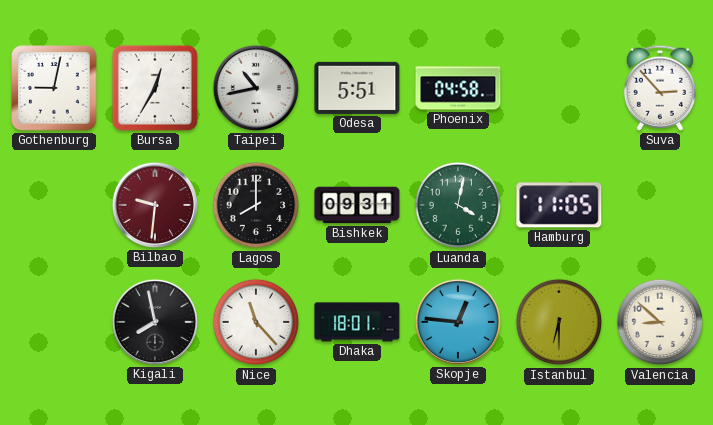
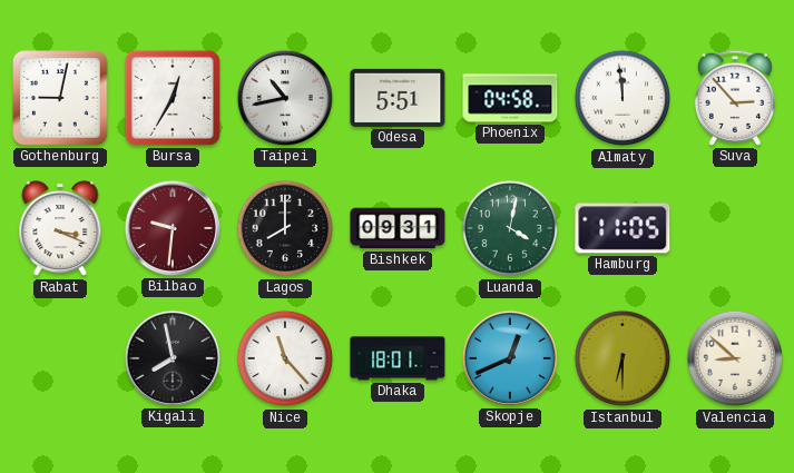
Almaty: none -> 11:59 (623, 98)
Rabat: none -> 3:19 (60, 228)
Skopje: 12:46 -> 12:41 (510, 358)
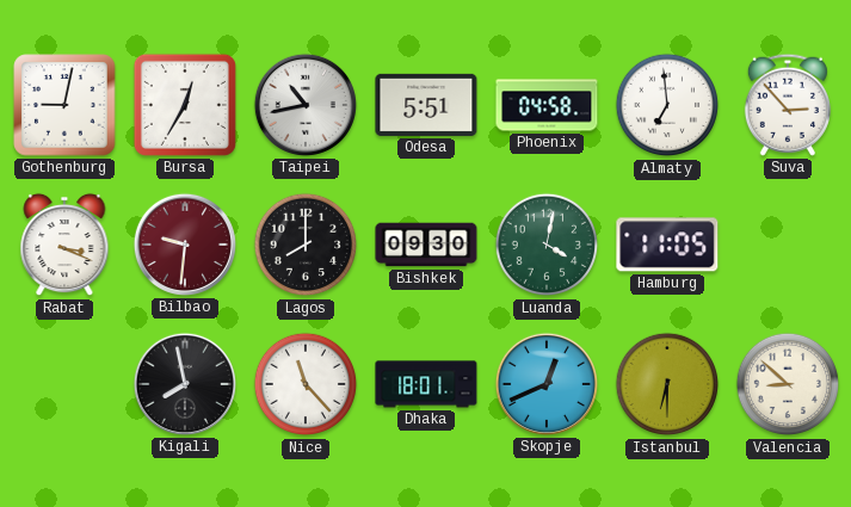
Almaty: 11:59 -> 6:59 (667, 105)
Bishkek: 09:31 -> 09:30 (426, 245)
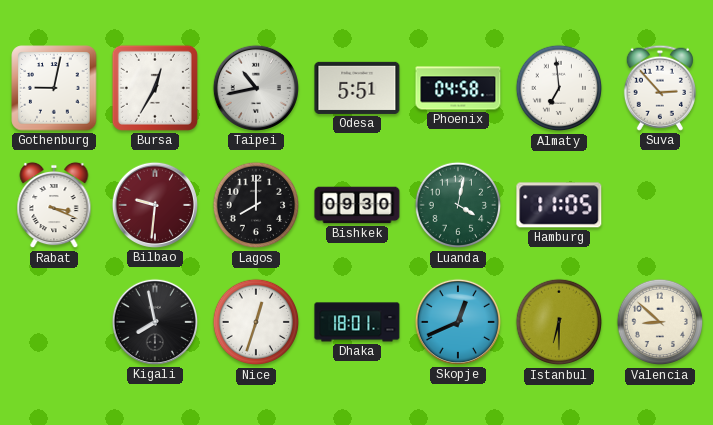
Nice: 11:23 -> 12:33 (256, 322)
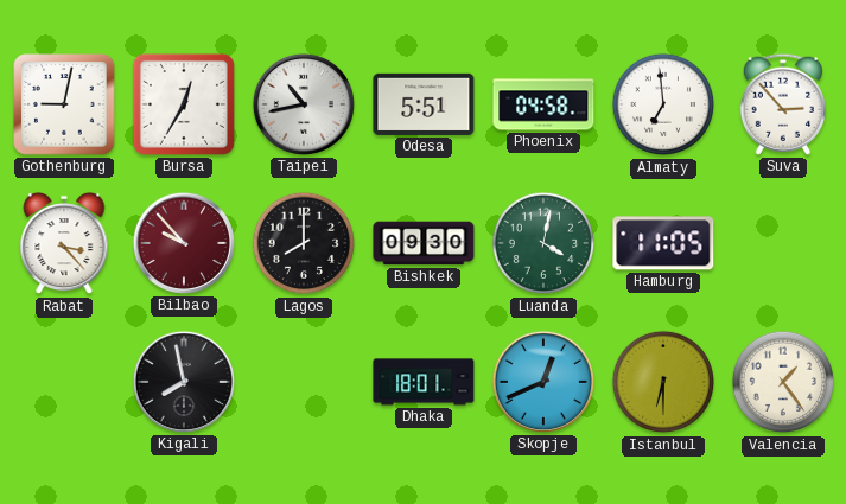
Rabat: 3:19 -> 3:23 (64, 243)
Bilbao: 9:31 -> 9:53 (184, 243)
Nice: 12:33 -> none (256, 322)
Valencia: 8:52 -> 1:24 (783, 382)
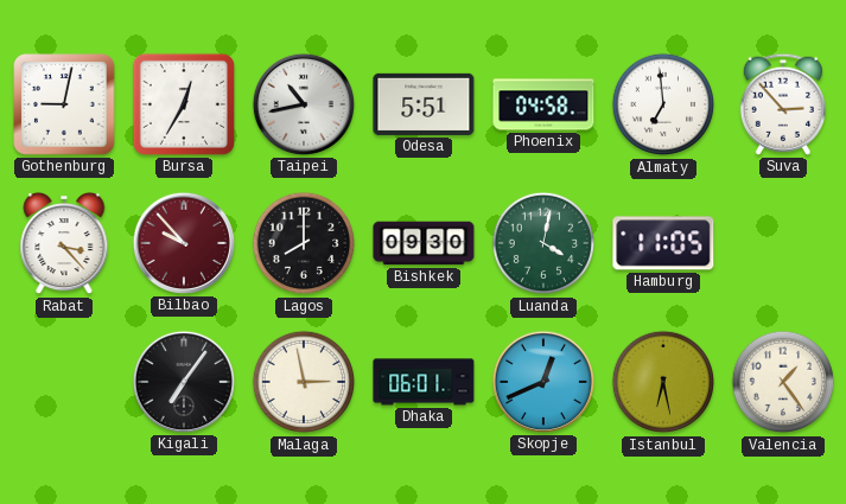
Kigali: 7:58 -> 7:06 (184, 382)
Malaga: none -> 2:58 (304, 382)
Dhaka: 18:01 -> 06:01 (424, 382)
Istanbul: 6:30 -> 6:28 (663, 382)
